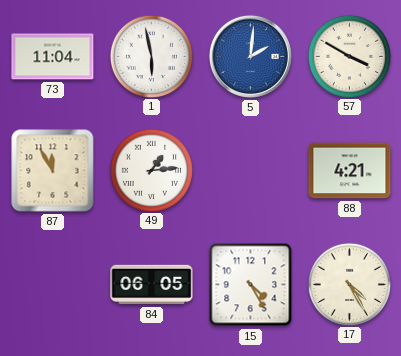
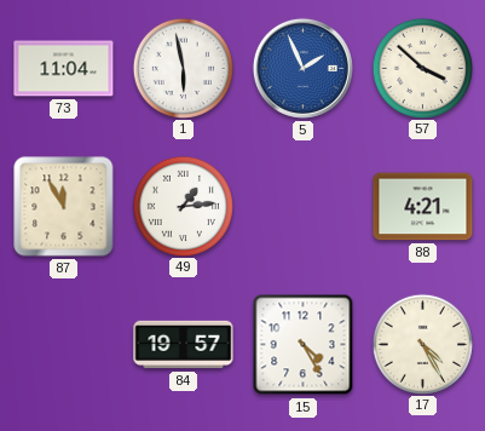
5: 2:01 -> 1:56 (302, 68)
57: 3:50 -> 3:52 (422, 68)
84: 06:05 -> 19:57 (184, 345)
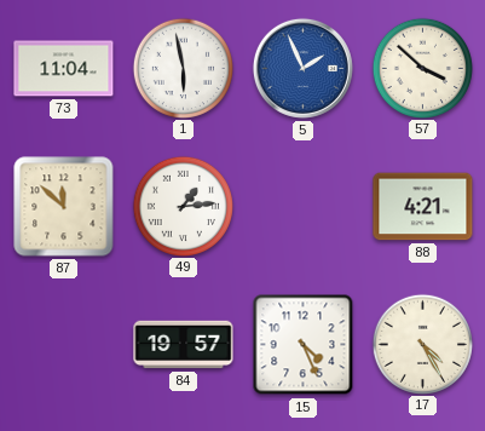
87: 11:55 -> 11:52 (64, 207)
15: 4:25 -> 4:26 (304, 345)
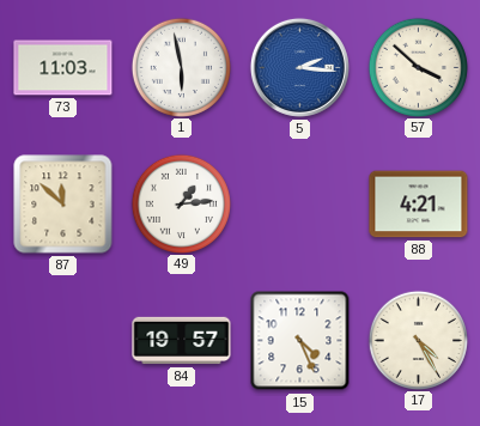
73: 11:04 -> 11:03 (63, 68)
5: 1:56 -> 2:16 (299, 67)
